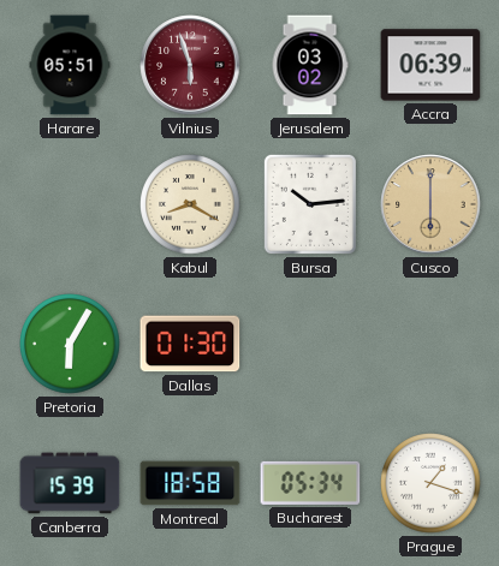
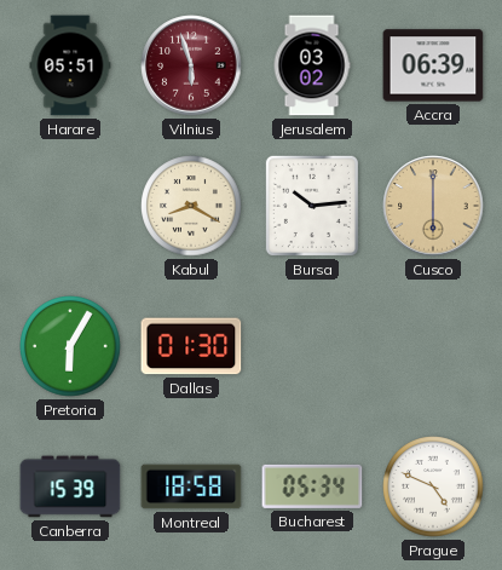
Prague: 1:18 -> 4:49 (433, 486)
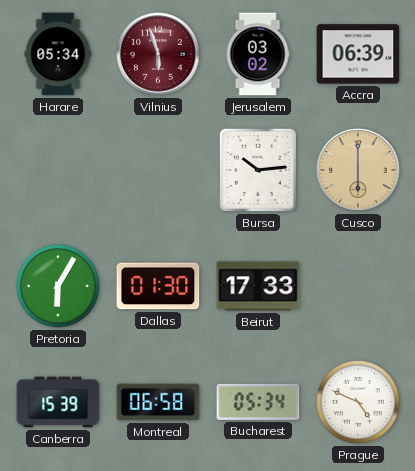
Harare: 05:51 -> 05:34 (58, 54)
Kabul: 8:20 -> none (191, 206)
Beirut: none -> 17:33 (258, 286)
Montreal: 18:58 -> 06:58 (158, 402)
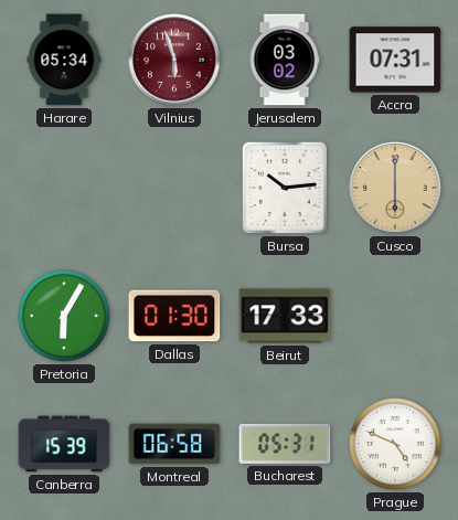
Accra: 06:39 -> 07:31 (395, 60)
Bucharest: 05:34 -> 05:31 (285, 444)
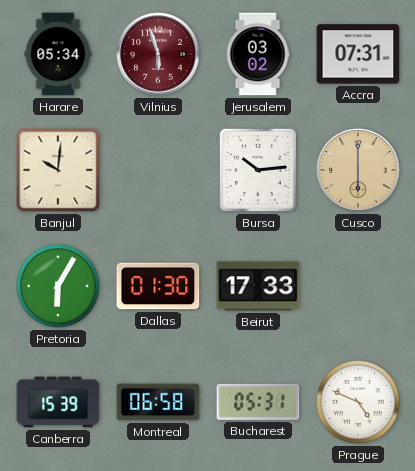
Banjul: none -> 10:01 (58, 170)
